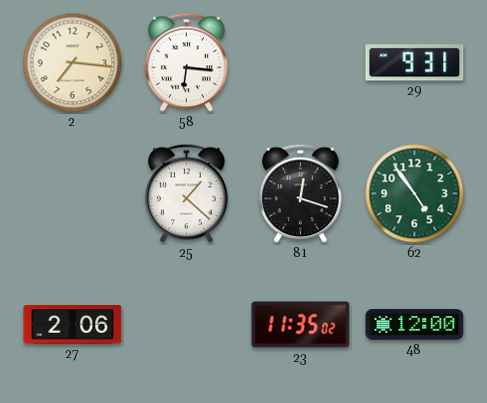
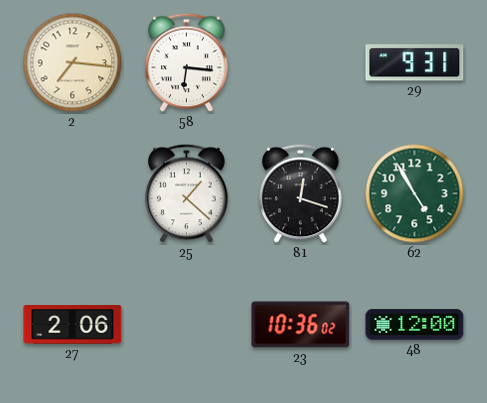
62: 4:54 -> 4:55 (415, 194)
23: 11:35 -> 10:36 (301, 325)
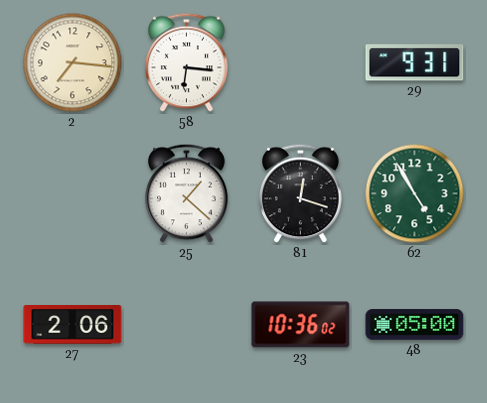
48: 12:00 -> 05:00 (415, 325)
